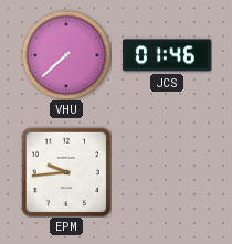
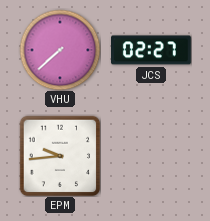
JCS: 01:46 -> 02:27 (152, 50)
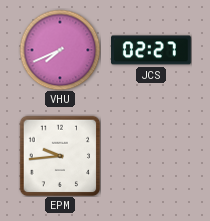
VHU: 7:38 -> 7:41 (60, 50)
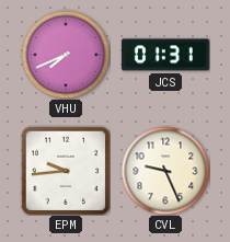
JCS: 02:27 -> 01:31 (166, 55)
CVL: none -> 9:26 (165, 171)
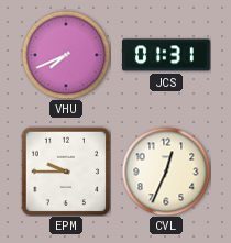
EPM: 9:44 -> 9:45 (66, 172)
CVL: 9:26 -> 12:34 (166, 172)
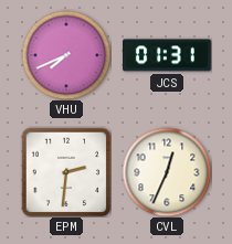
EPM: 9:45 -> 2:31 (66, 172)
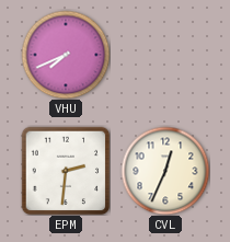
JCS: 01:31 -> none (168, 55)
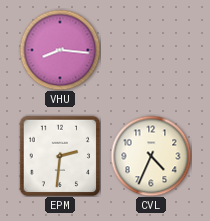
VHU: 7:41 -> 8:16 (60, 50)
CVL: 12:34 -> 4:34 (151, 156)
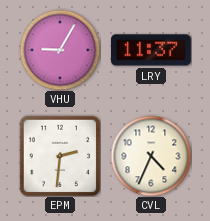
VHU: 8:16 -> 9:05 (60, 50)
LRY: none -> 11:37 (152, 50)
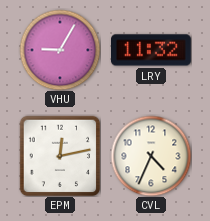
LRY: 11:37 -> 11:32 (152, 50)
EPM: 2:31 -> 12:13 (60, 156)
